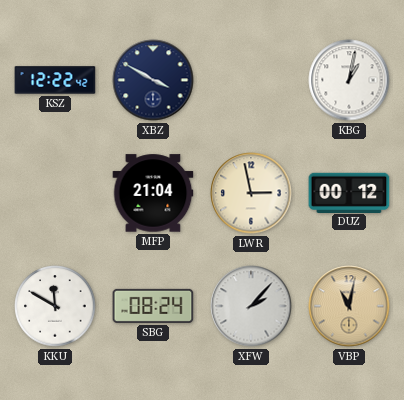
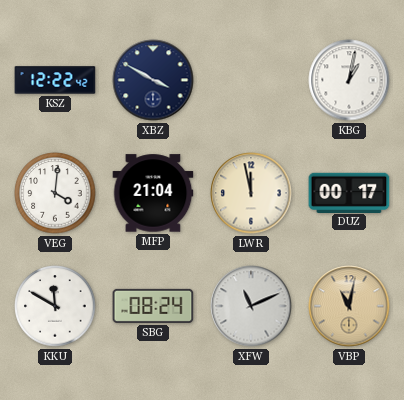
VEG: none -> 4:01 (55, 193)
LWR: 2:58 -> 11:58 (251, 193)
DUZ: 00:12 -> 00:17 (349, 192)
XFW: 2:07 -> 11:11 (251, 306)
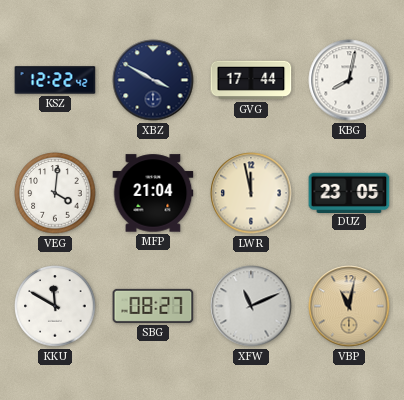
GVG: none -> 17:44 (251, 80)
KBG: 1:02 -> 8:02 (349, 80)
DUZ: 00:17 -> 23:05 (349, 192)
SBG: 08:24 -> 08:27 (153, 306)
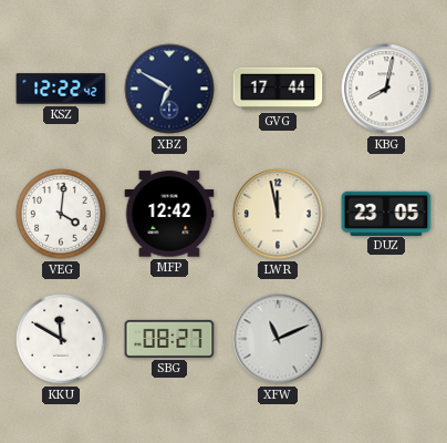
XBZ: 3:50 -> 6:50 (169, 89)
MFP: 21:04 -> 12:42 (169, 214)
VBP: 11:02 -> none (349, 306)
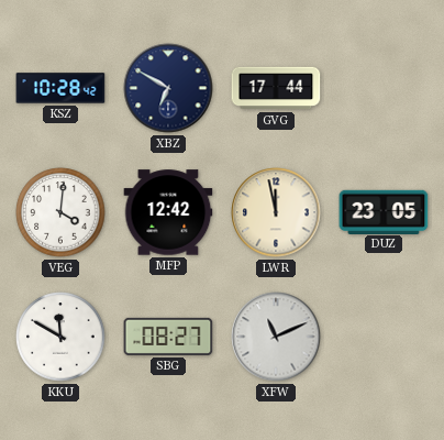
KSZ: 12:22 -> 10:28 (60, 88)
KBG: 8:02 -> none (386, 89)
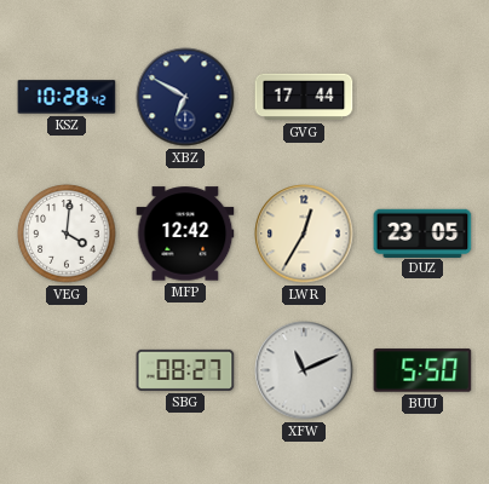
LWR: 11:58 -> 12:35 (304, 234)
KKU: 11:50 -> none (60, 337)
BUU: none -> 5:50 (422, 370)
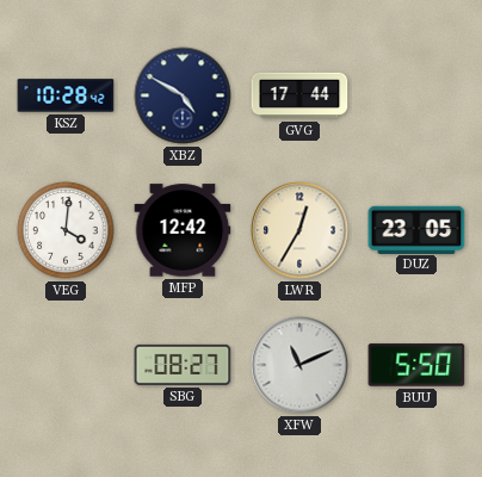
XBZ: 6:50 -> 4:50 (183, 95)
